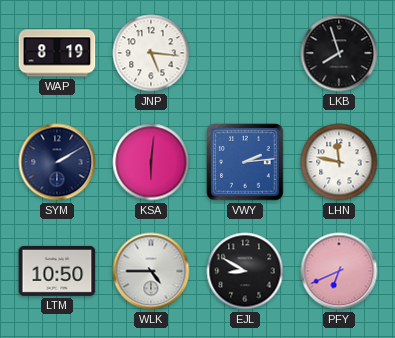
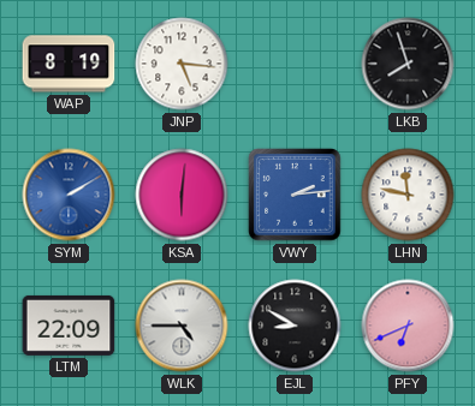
SYM dial: navy -> blue (69, 195)
LTM: 10:50 -> 22:09 (69, 326)
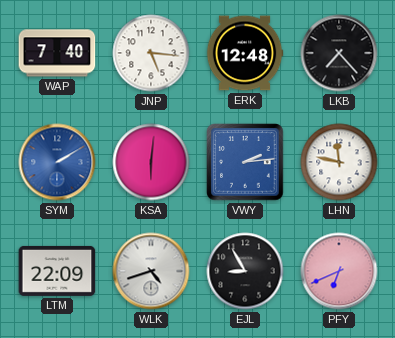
WAP: 8:19 -> 7:40 (57, 53)
ERK: none -> 12:48 (245, 53)
LKB: 7:57 -> 7:23 (339, 53)
WLK: 4:45 -> 4:42 (151, 271)
EJL: 8:50 -> 8:55 (245, 271)
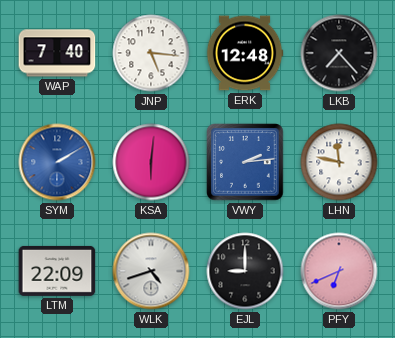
EJL: 8:55 -> 9:00 (245, 271)
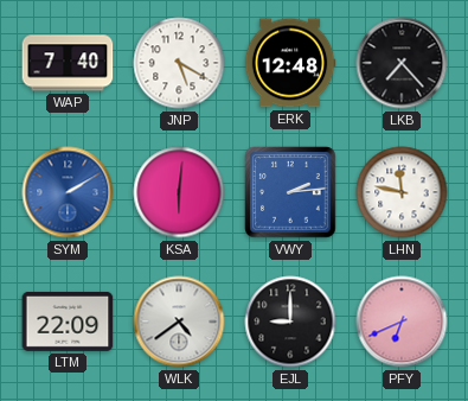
JNP: 5:16 -> 5:20 (179, 63)
WLK: 4:42 -> 4:39 (179, 322)
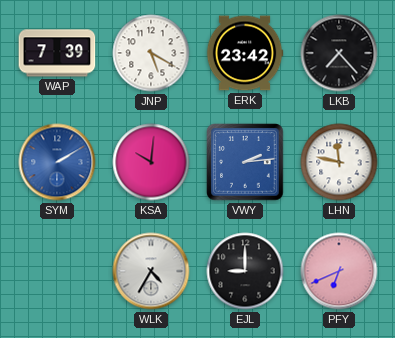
WAP: 7:40 -> 7:39 (57, 53)
ERK: 12:48 -> 23:42 (245, 53)
KSA: 6:01 -> 10:01 (151, 162)
LTM: 22:09 -> none (68, 322)
WLK: 4:39 -> 4:35 (151, 271)
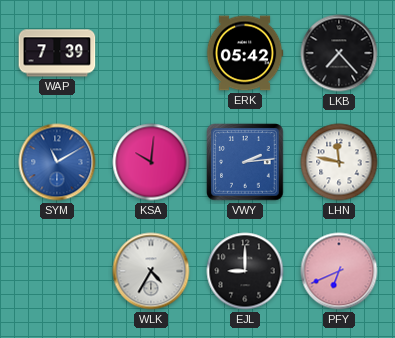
JNP: 5:20 -> none (151, 53)
ERK: 23:42 -> 05:42 (245, 53)
SYM: 2:10 -> 11:10 (57, 162)
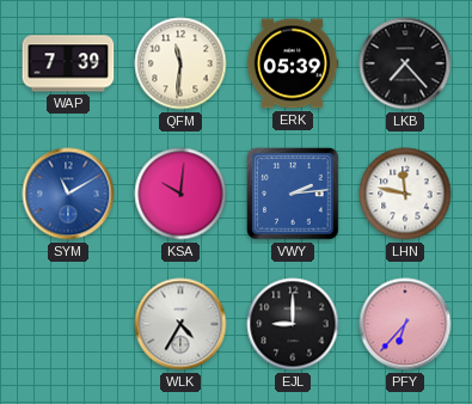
QFM: none -> 11:31 (180, 63)
ERK: 05:42 -> 05:39 (293, 63)
PFY: 6:41 -> 6:37 (405, 324)
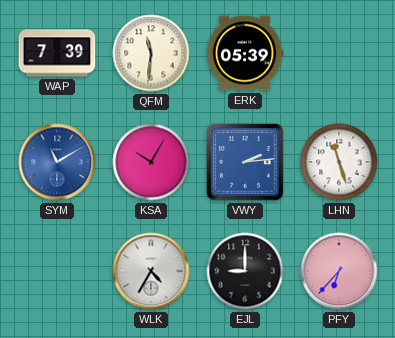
LKB: 7:23 -> none (405, 63)
KSA: 10:01 -> 10:05 (151, 162)
LHN: 11:47 -> 11:27 (339, 162)
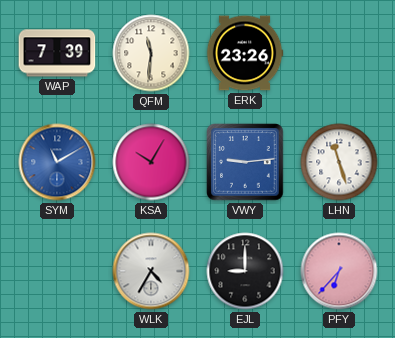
ERK: 05:39 -> 23:26 (245, 53)
VWY: 2:14 -> 9:14 (245, 162)
